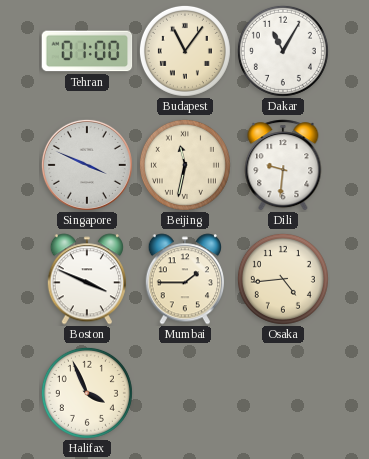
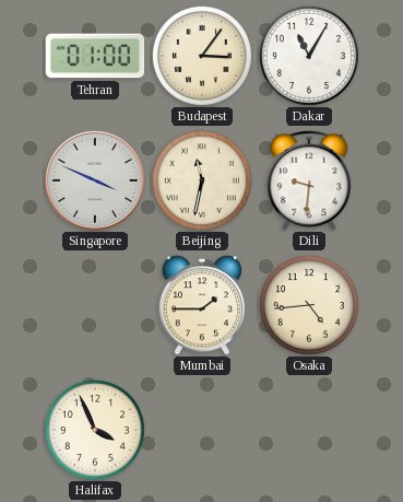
Budapest: 11:06 -> 3:06 (202, 56)
Boston: 3:49 -> none (87, 279)
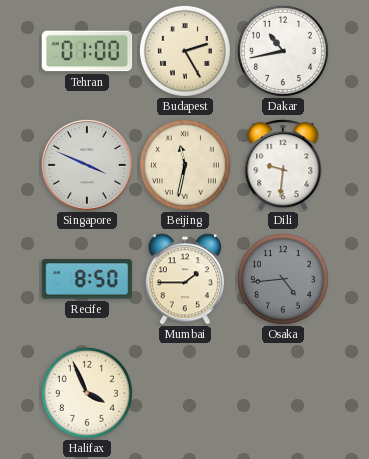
Budapest: 3:06 -> 2:25 (185, 51)
Dakar: 11:05 -> 10:43 (283, 51)
Recife: none -> 8:50 (87, 279)
Osaka dial: cream -> grey (283, 279)
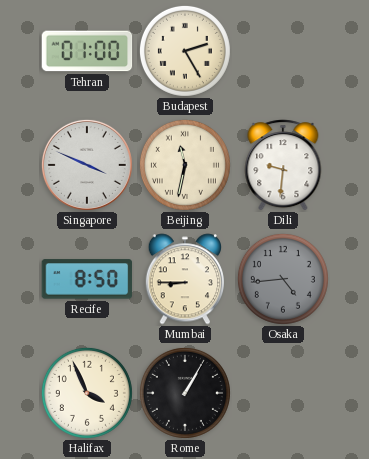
Dakar: 10:43 -> none (283, 51)
Mumbai: 1:45 -> 8:45 (185, 279)
Rome: none -> 1:05 (185, 393)
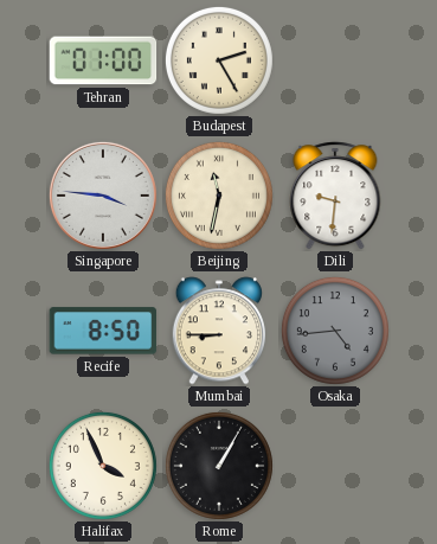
Singapore: 3:49 -> 3:46 (103, 196)
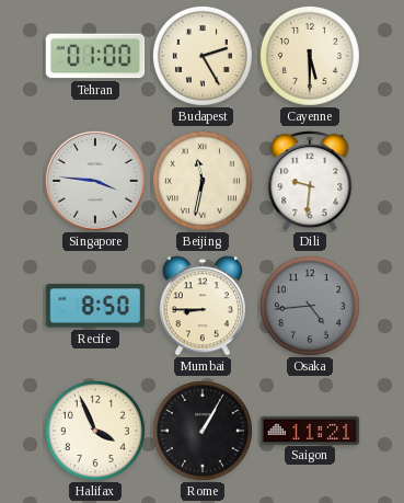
Cayenne: none -> 5:30 (310, 56)
Saigon: none -> 11:21 (310, 430)
